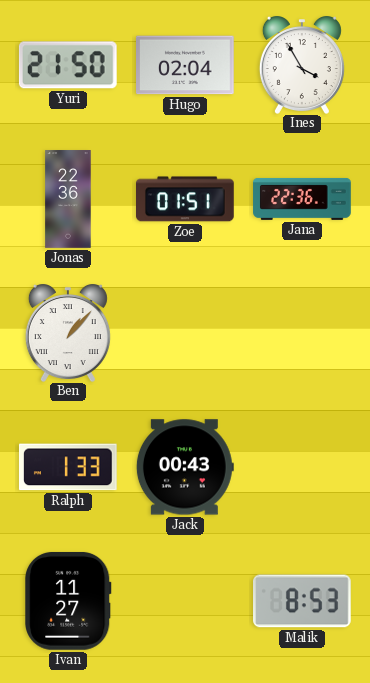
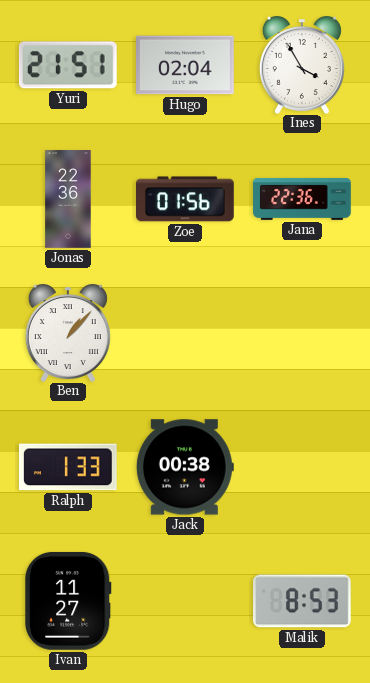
Yuri: 21:50 -> 21:51 (68, 65)
Zoe: 01:51 -> 01:56 (186, 199)
Jack: 00:43 -> 00:38 (185, 467)
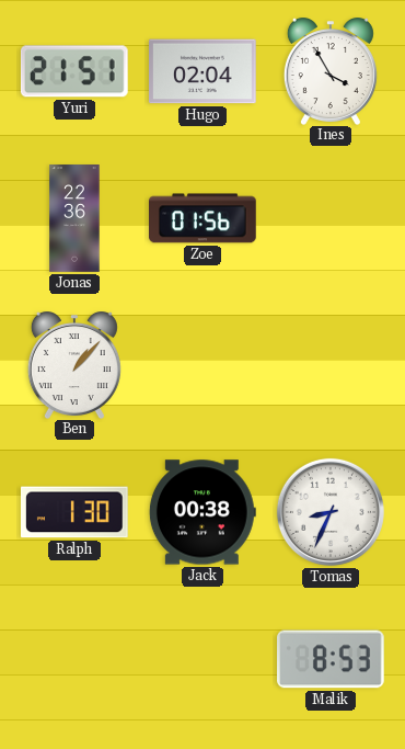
Jana: 22:36 -> none (302, 199)
Ralph: 1:33 -> 1:30 (74, 512)
Tomas: none -> 8:34 (331, 512)
Ivan: 11:27 -> none (69, 601)
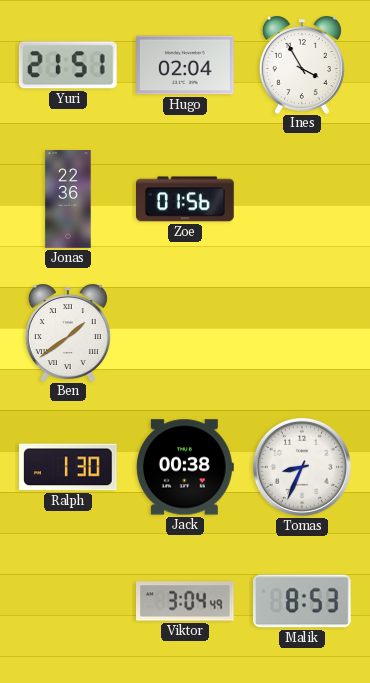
Ben: 1:07 -> 1:39 (68, 333)
Viktor: none -> 3:04 (186, 601)
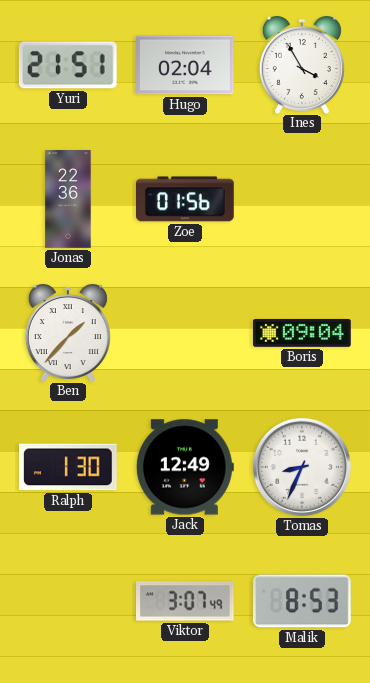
Ben: 1:39 -> 1:37 (68, 333)
Boris: none -> 09:04 (303, 333)
Jack: 00:38 -> 12:49 (185, 467)
Viktor: 3:04 -> 3:07 (186, 601)
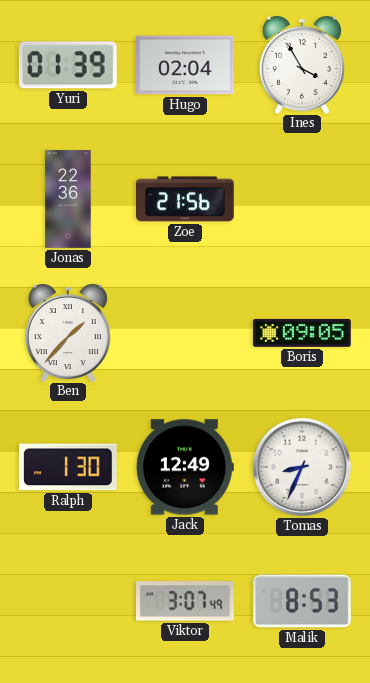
Yuri: 21:51 -> 01:39 (68, 65)
Zoe: 01:56 -> 21:56 (186, 199)
Boris: 09:04 -> 09:05 (303, 333)
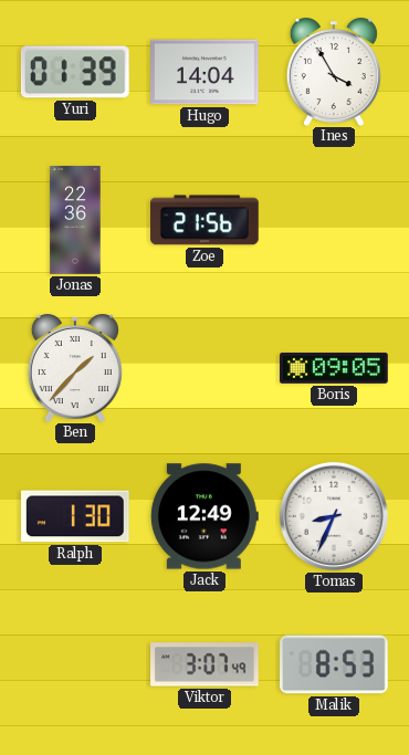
Hugo: 02:04 -> 14:04 (206, 72)
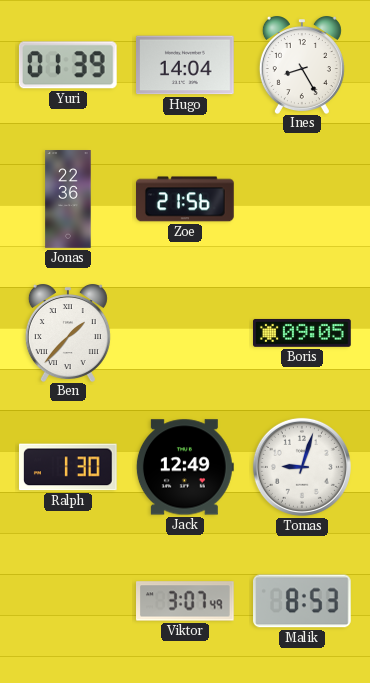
Ines: 3:55 -> 8:25 (302, 65)
Tomas: 8:34 -> 9:03 (302, 467)
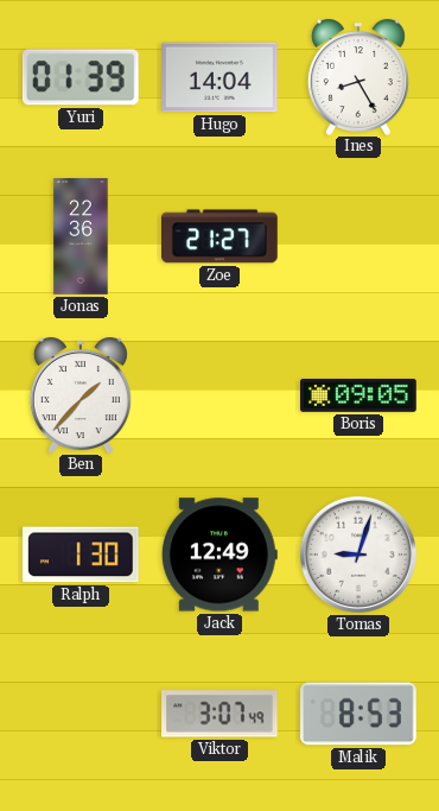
Zoe: 21:56 -> 21:27 (221, 236)
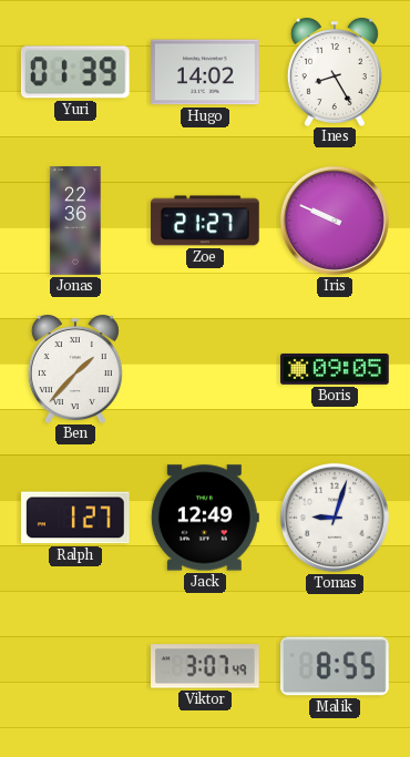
Hugo: 14:04 -> 14:02 (206, 72)
Iris: none -> 9:49 (335, 221)
Ralph: 1:30 -> 1:27 (75, 518)
Malik: 8:53 -> 8:55 (336, 666)
